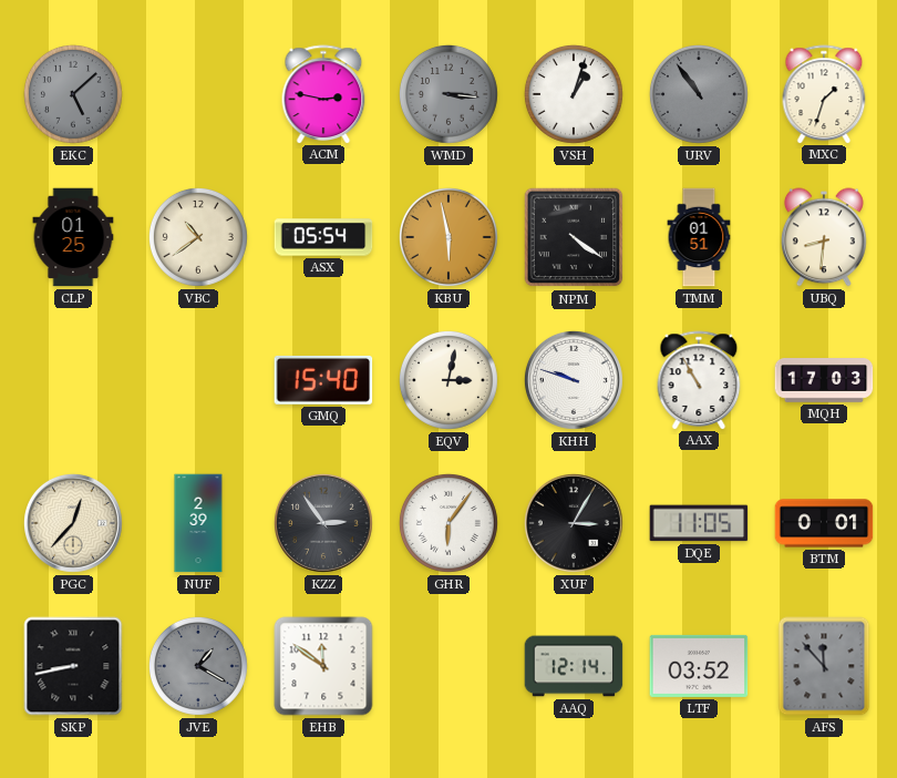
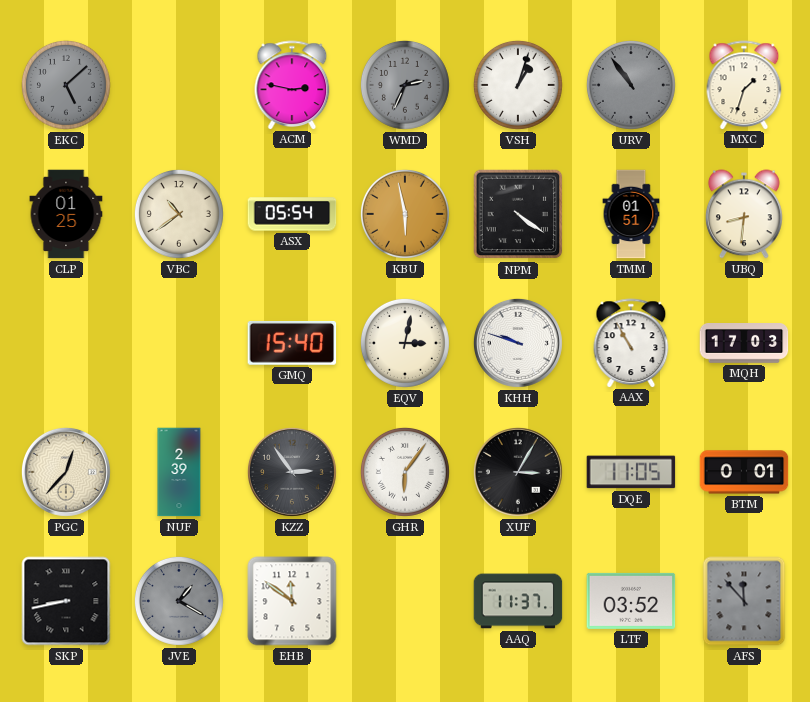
WMD: 3:16 -> 2:34 (405, 85)
AAQ: 12:14 -> 11:37 (518, 601)
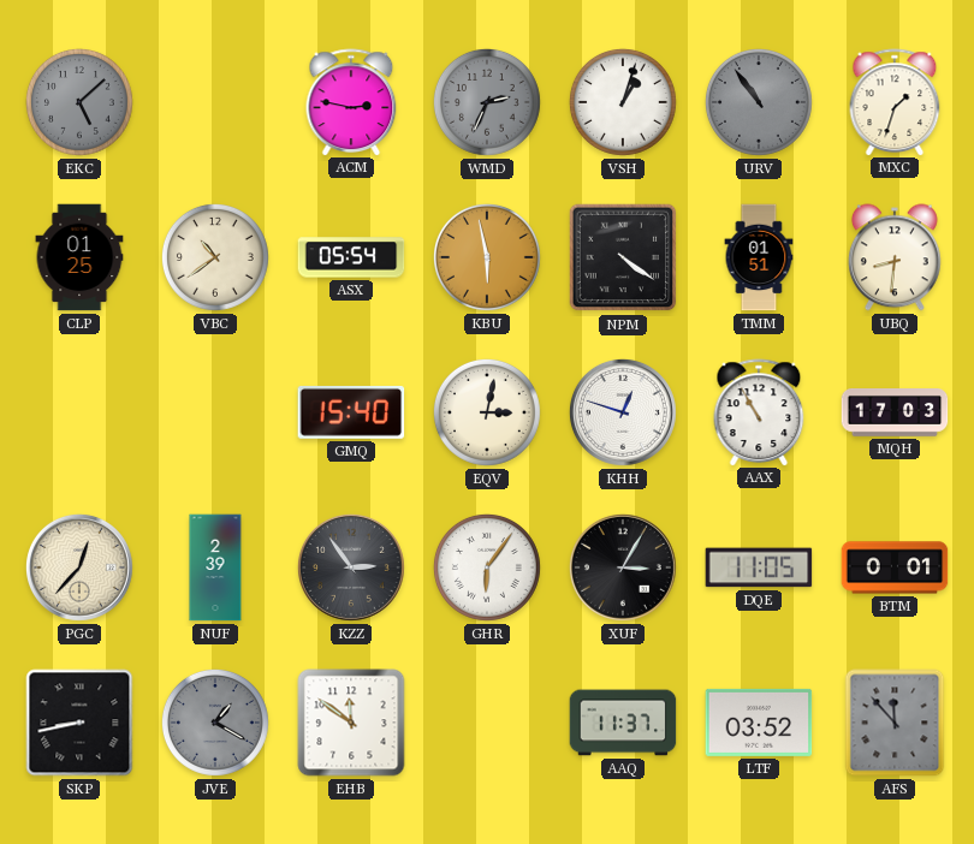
KHH: 9:48 -> 12:48 (623, 412)
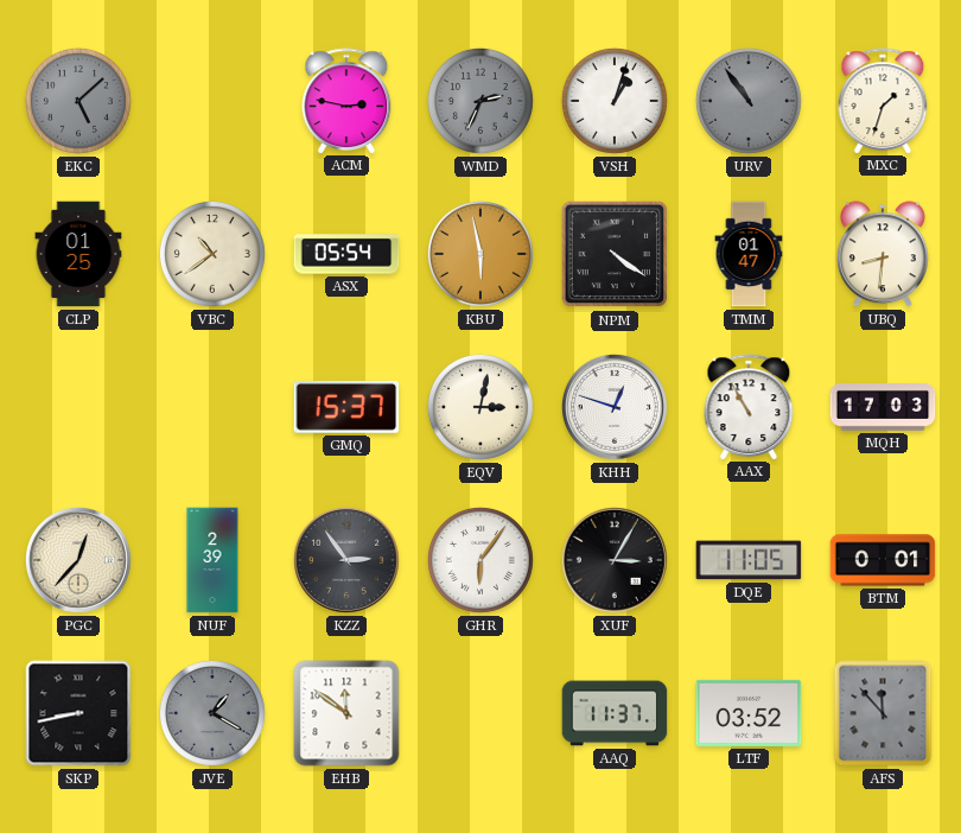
TMM: 01:51 -> 01:47 (749, 254)
GMQ: 15:40 -> 15:37 (346, 407)
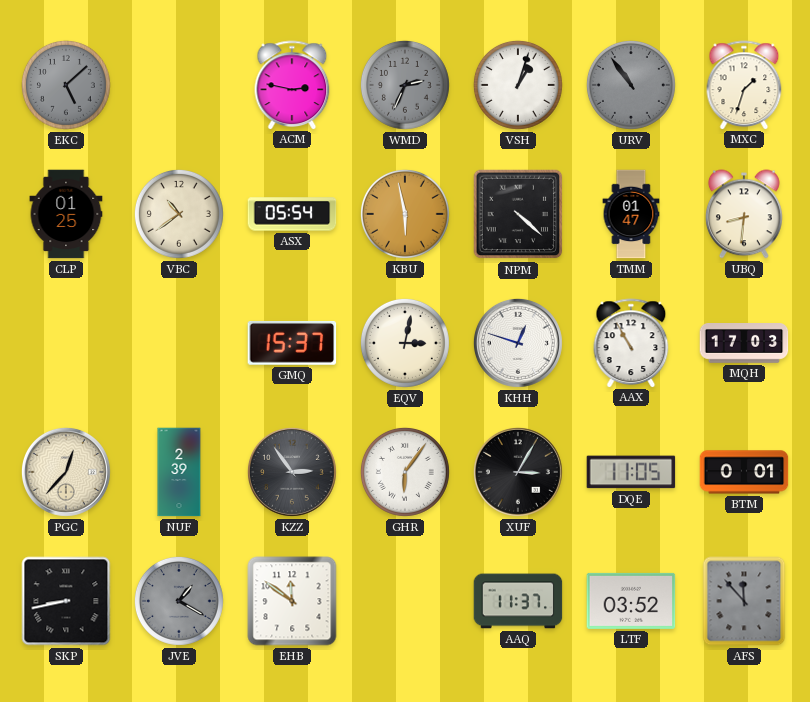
NPM: 4:21 -> 4:22 (518, 214)
